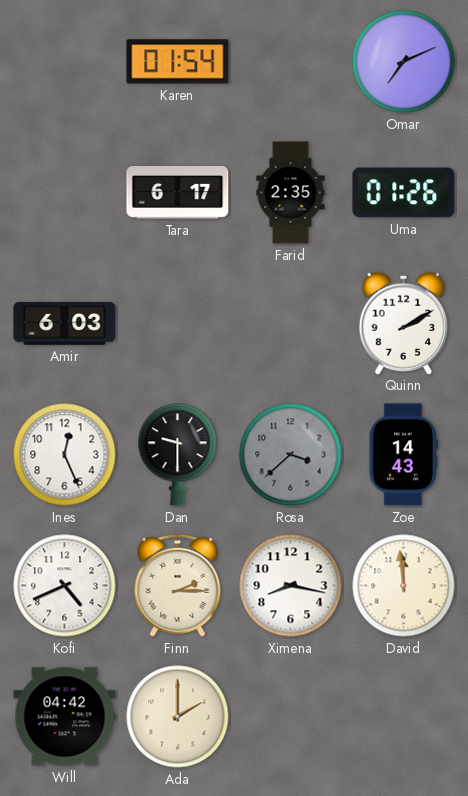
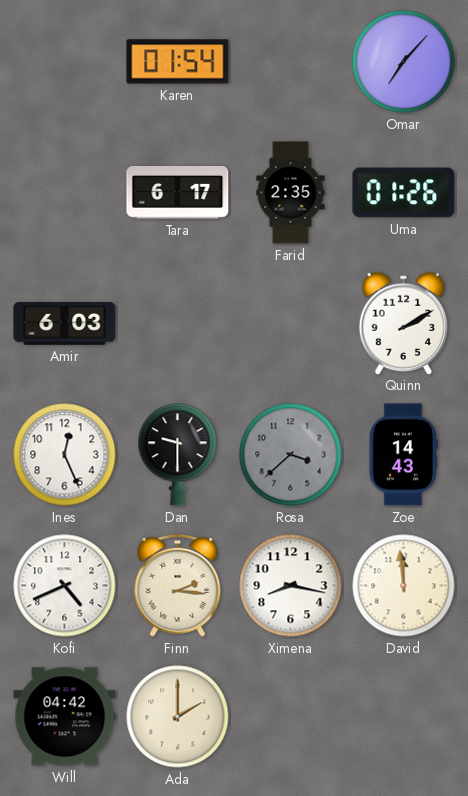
Omar: 7:11 -> 7:07 (404, 62)
Finn: 2:15 -> 2:16 (178, 585)
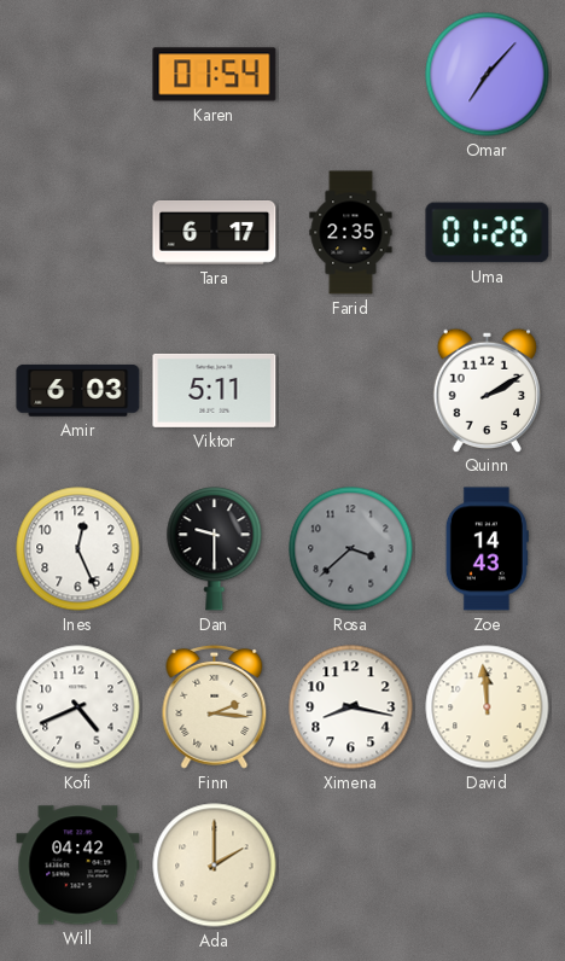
Viktor: none -> 5:11 (215, 390)
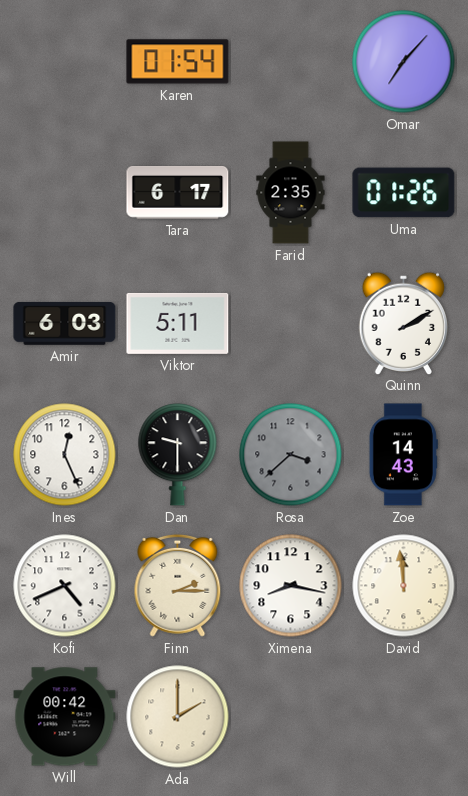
Finn: 2:16 -> 2:15 (178, 585)
Will: 04:42 -> 00:42 (65, 717)
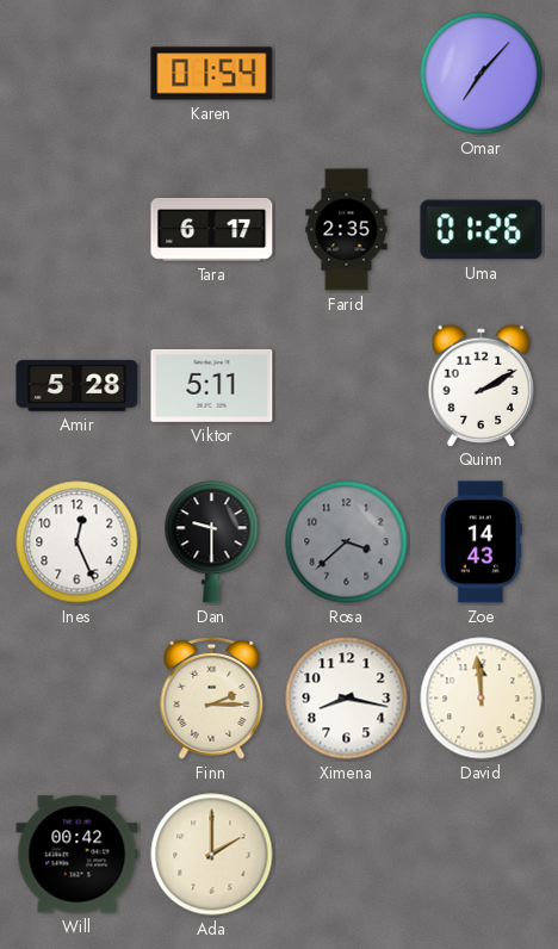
Amir: 6:03 -> 5:28 (77, 386)
Kofi: 4:41 -> none (65, 586)
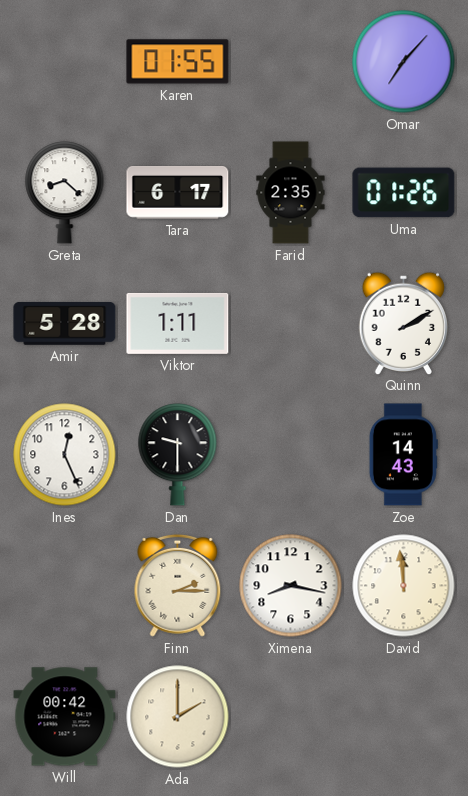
Karen: 01:54 -> 01:55 (178, 62)
Greta: none -> 8:22 (65, 193)
Viktor: 5:11 -> 1:11 (178, 323)
Rosa: 3:38 -> none (347, 542)
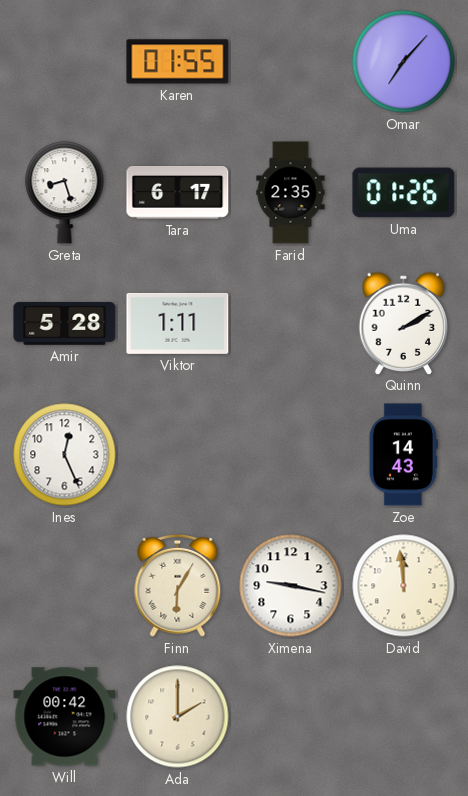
Greta: 8:22 -> 8:27 (65, 193)
Dan: 9:30 -> none (178, 455)
Finn: 2:15 -> 6:05 (178, 585)
Ximena: 8:17 -> 9:17 (291, 586)
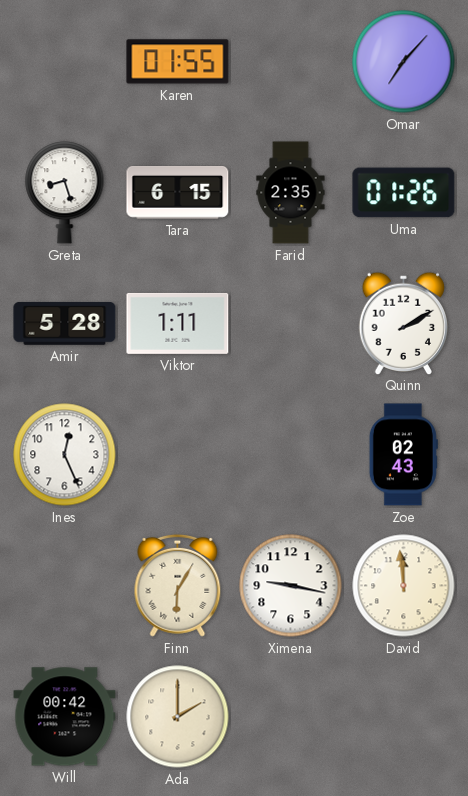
Tara: 6:17 -> 6:15 (178, 193)
Zoe: 14:43 -> 02:43 (403, 455)
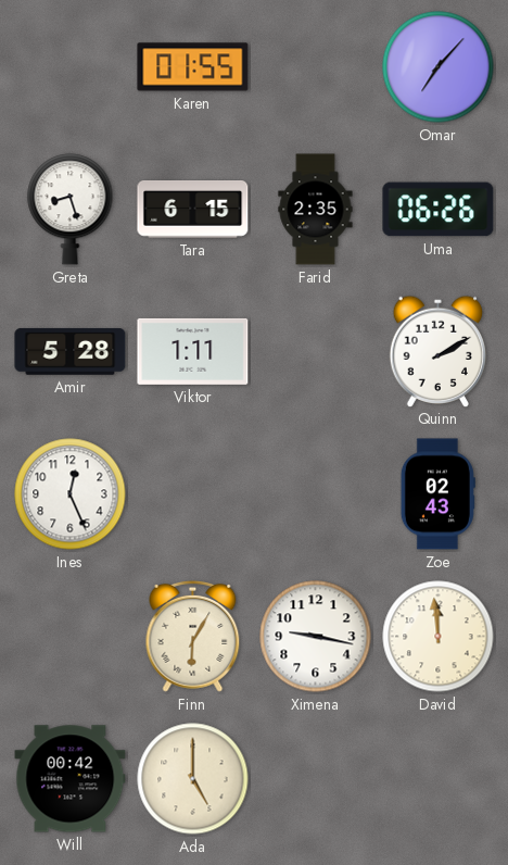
Uma: 01:26 -> 06:26 (439, 210)
Ada: 2:00 -> 5:00 (193, 779)
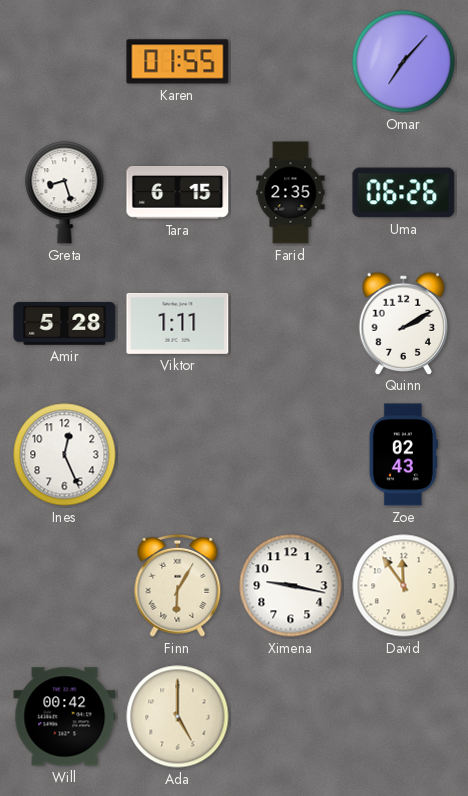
David: 11:59 -> 11:54 (404, 586)
